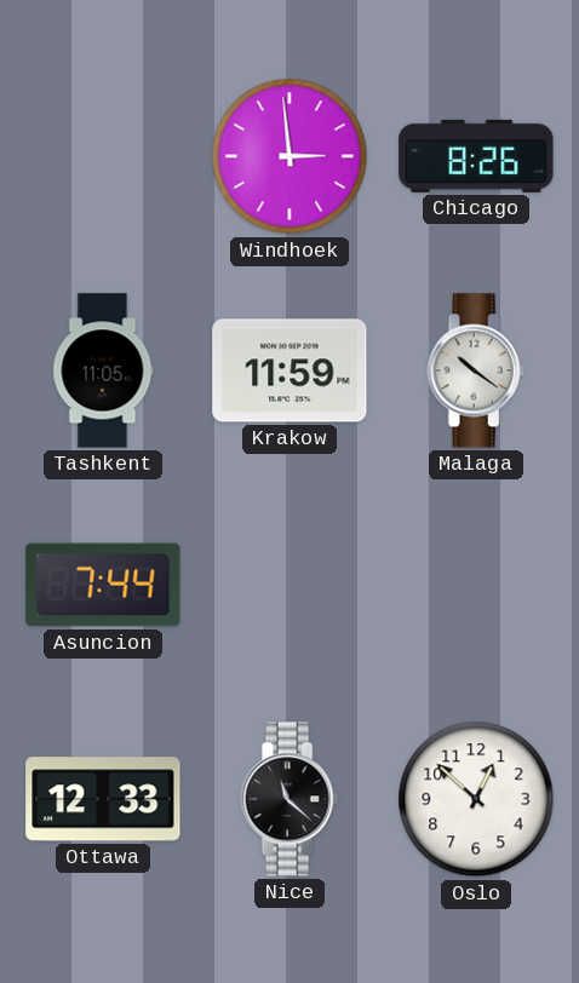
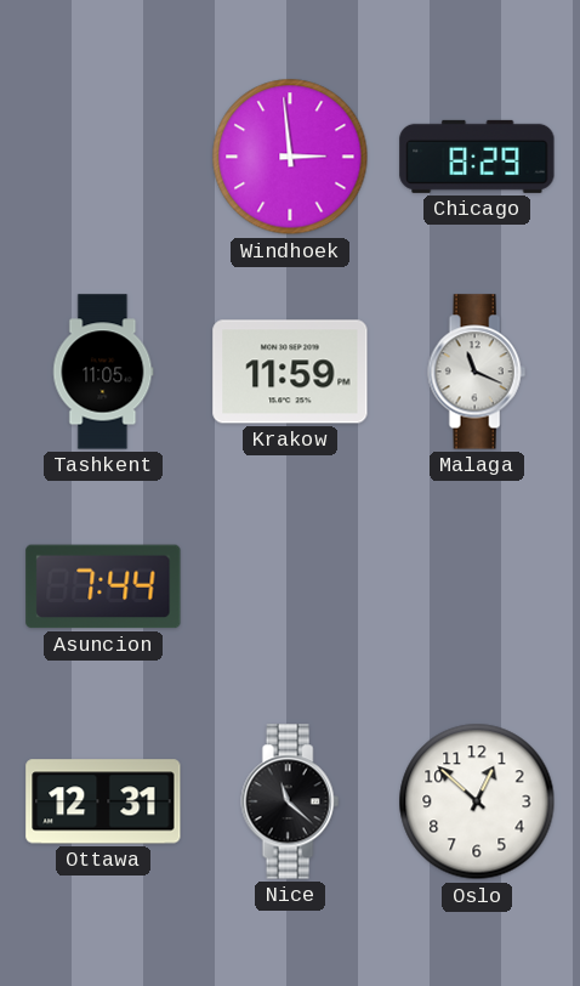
Chicago: 8:26 -> 8:29 (477, 157)
Malaga: 10:21 -> 11:19 (477, 372)
Ottawa: 12:33 -> 12:31 (103, 801)
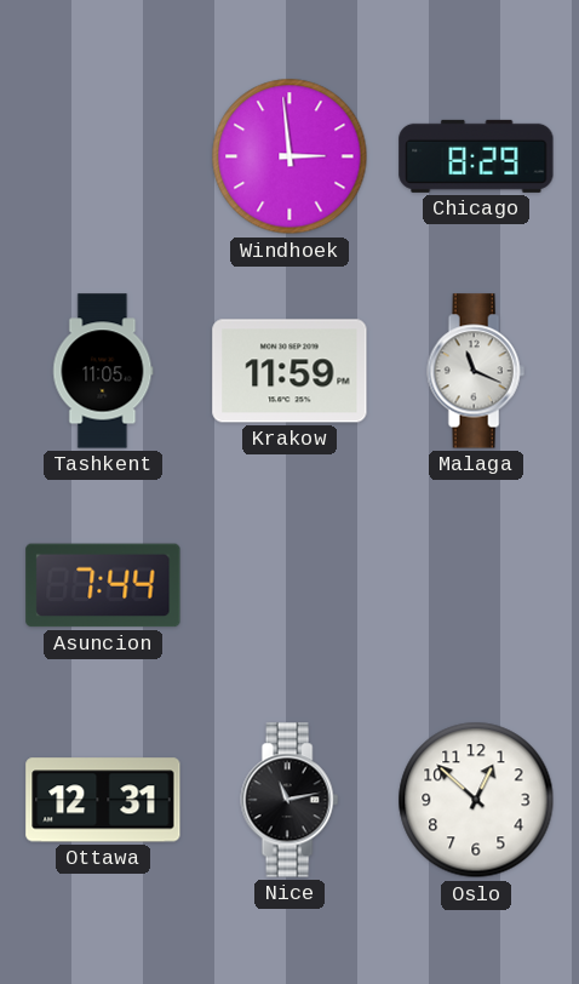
Nice: 11:22 -> 11:13 (289, 800)
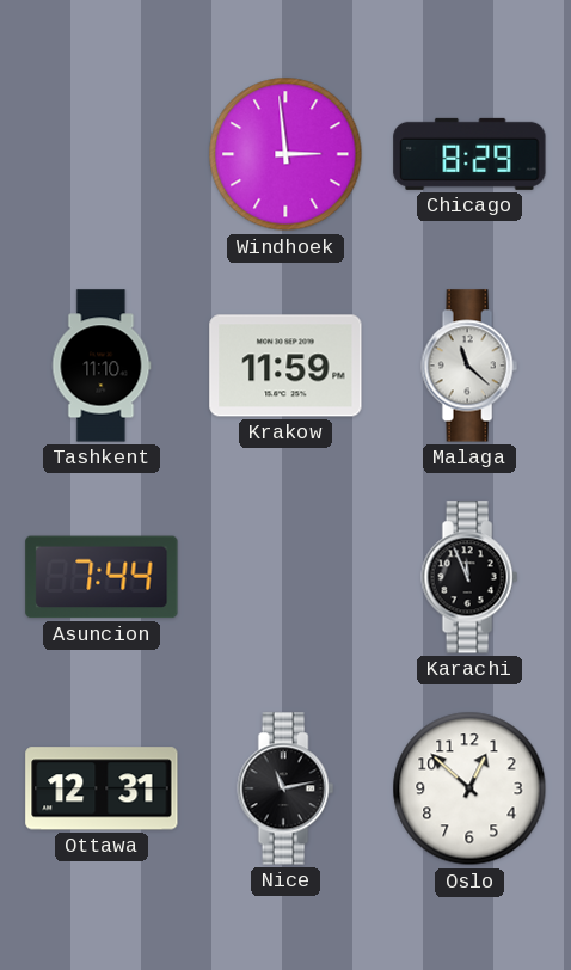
Tashkent: 11:05 -> 11:10 (102, 366)
Malaga: 11:19 -> 11:22 (469, 366)
Karachi: none -> 11:56 (469, 577)
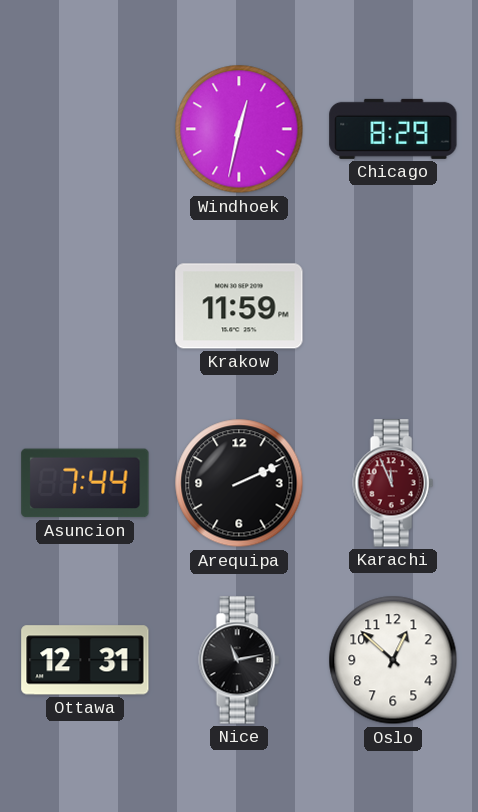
Windhoek: 2:59 -> 12:32 (239, 129)
Tashkent: 11:10 -> none (102, 366)
Malaga: 11:22 -> none (469, 366)
Arequipa: none -> 2:11 (239, 483)
Karachi dial: black -> burgundy (393, 483)
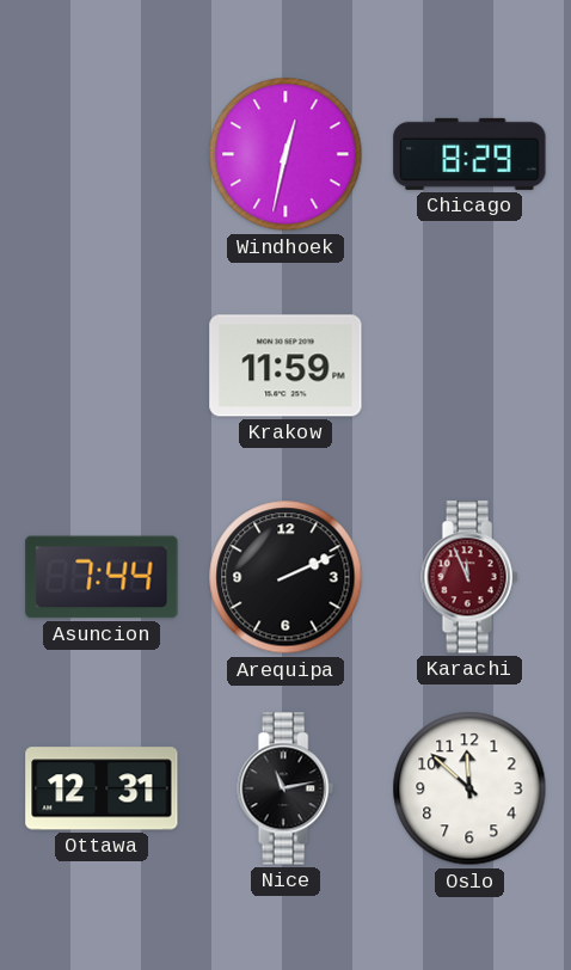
Oslo: 12:52 -> 11:52 (469, 788)
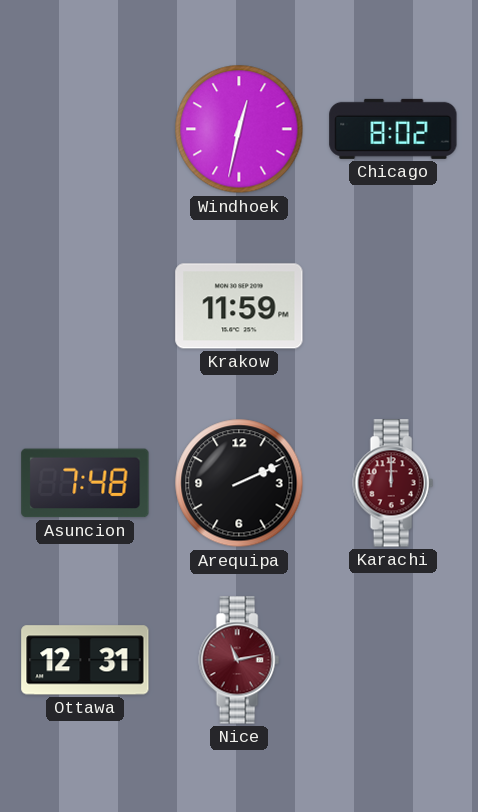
Chicago: 8:29 -> 8:02 (393, 129)
Asuncion: 7:44 -> 7:48 (85, 483)
Karachi: 11:56 -> 12:00 (393, 483)
Nice dial: black -> burgundy (239, 660)
Oslo: 11:52 -> none (469, 788)
